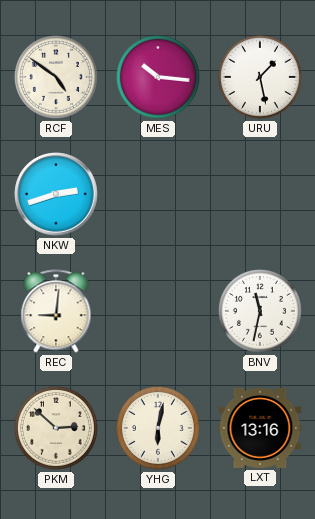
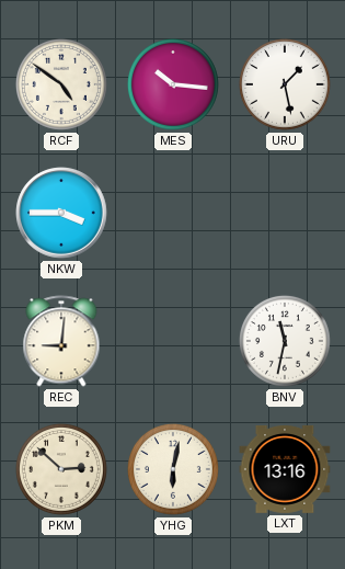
NKW: 2:42 -> 3:45 (61, 213)
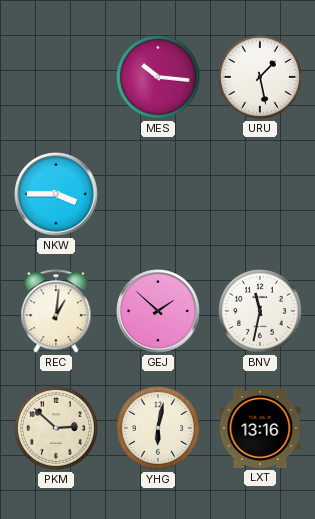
RCF: 4:51 -> none (61, 84)
REC: 9:01 -> 1:01 (56, 311)
GEJ: none -> 1:52 (158, 311)
